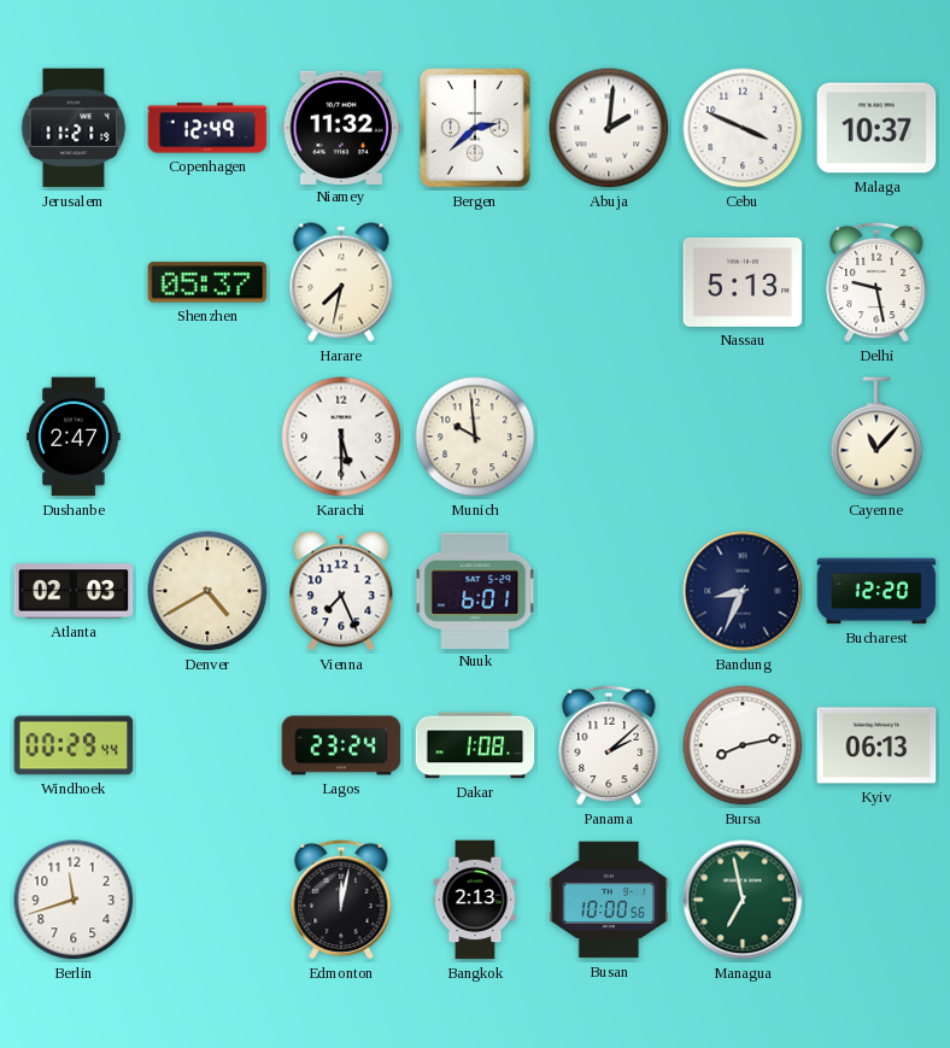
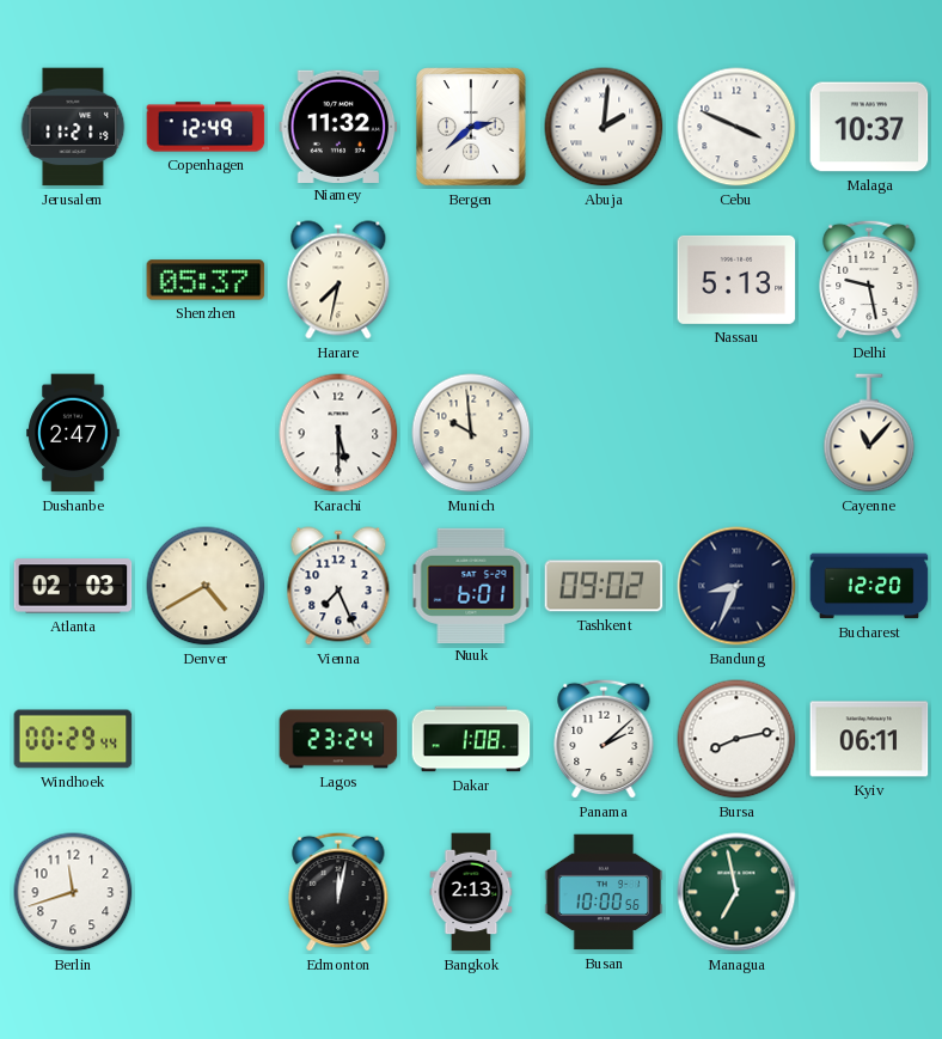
Tashkent: none -> 09:02 (604, 586)
Kyiv: 06:13 -> 06:11 (869, 739)
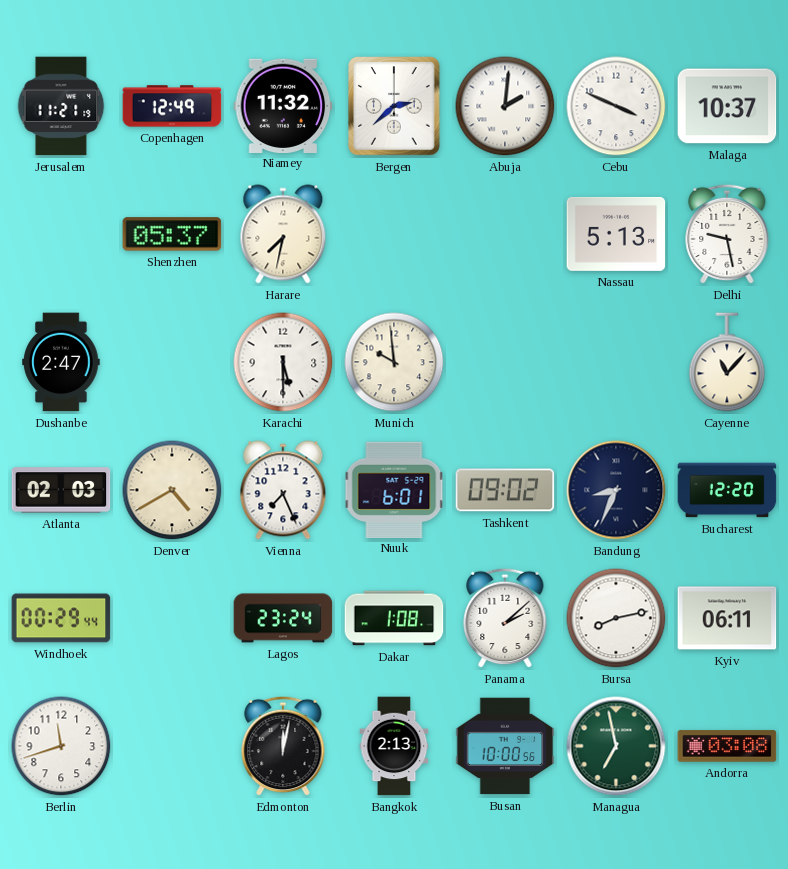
Andorra: none -> 03:08 (727, 746)
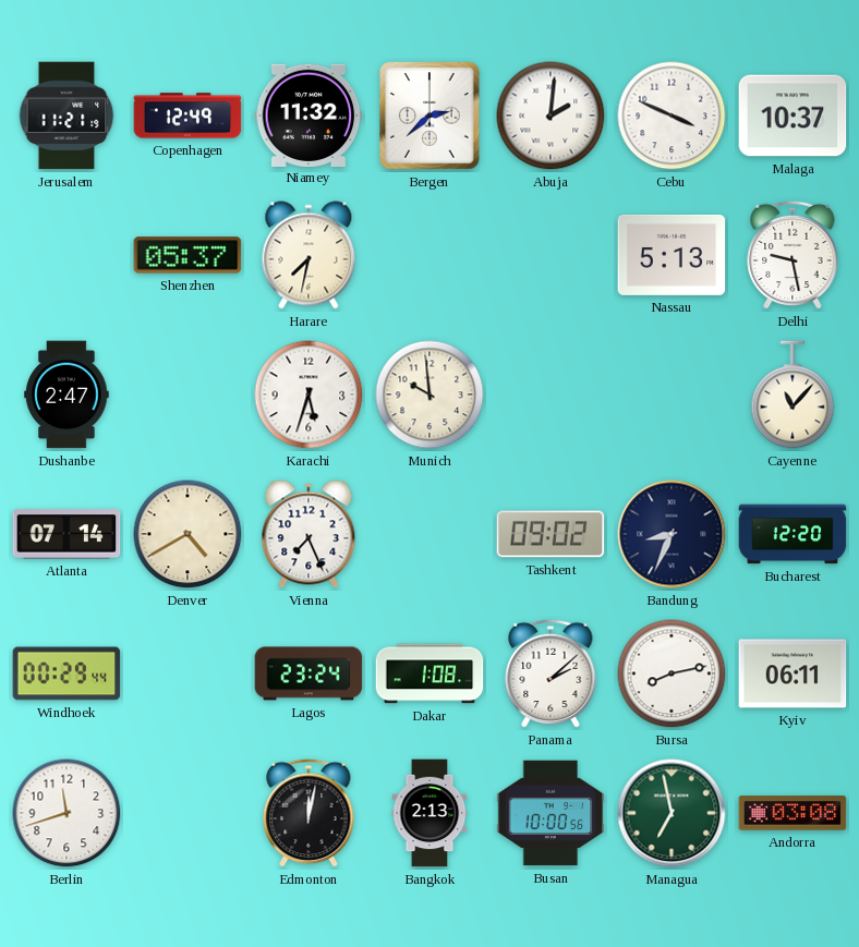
Karachi: 5:30 -> 5:33 (308, 394)
Atlanta: 02:03 -> 07:14 (66, 534)
Nuuk: 6:01 -> none (394, 489)
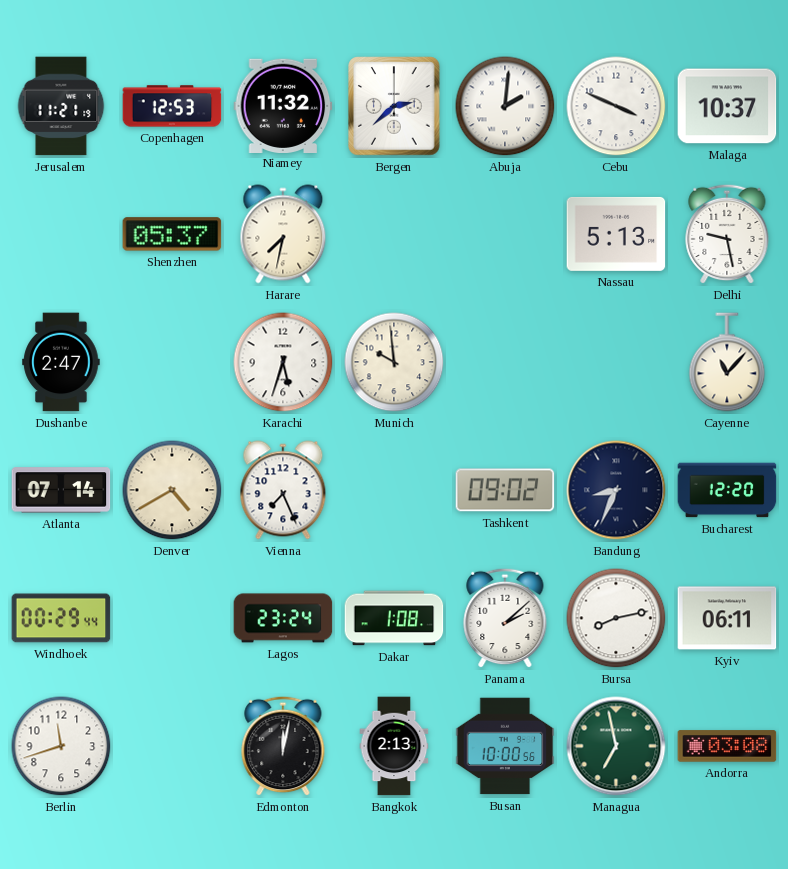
Copenhagen: 12:49 -> 12:53 (172, 106)
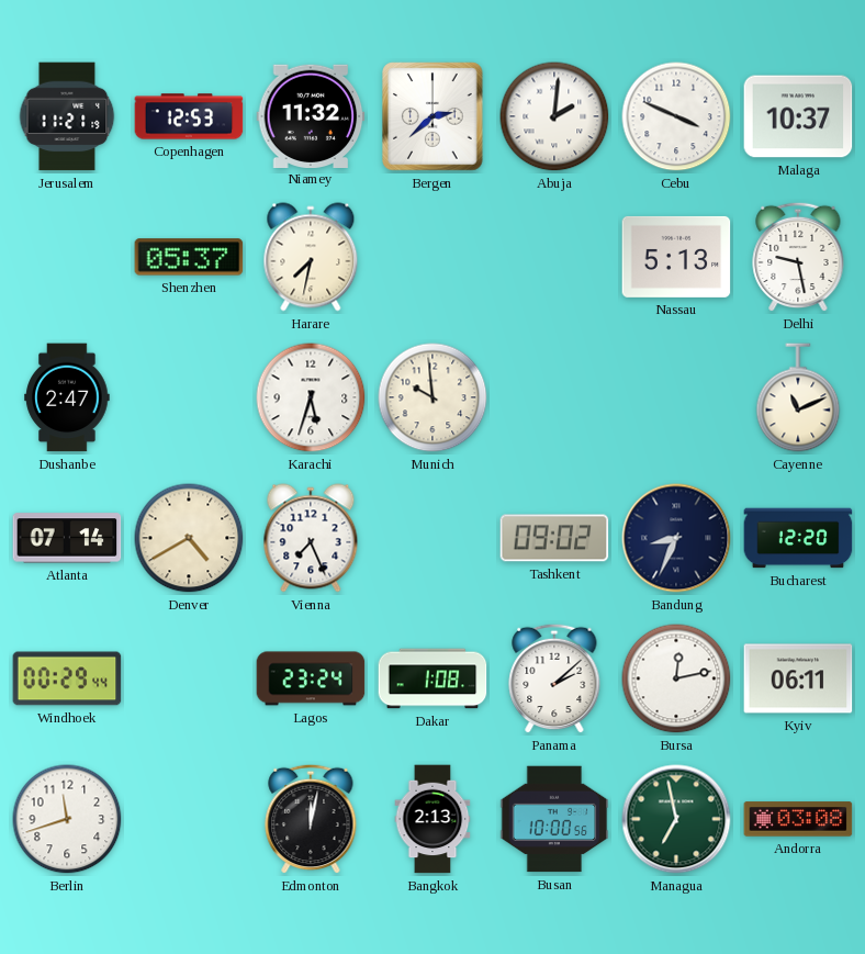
Cayenne: 11:07 -> 11:11 (798, 397)
Bursa: 8:13 -> 12:13 (676, 678)
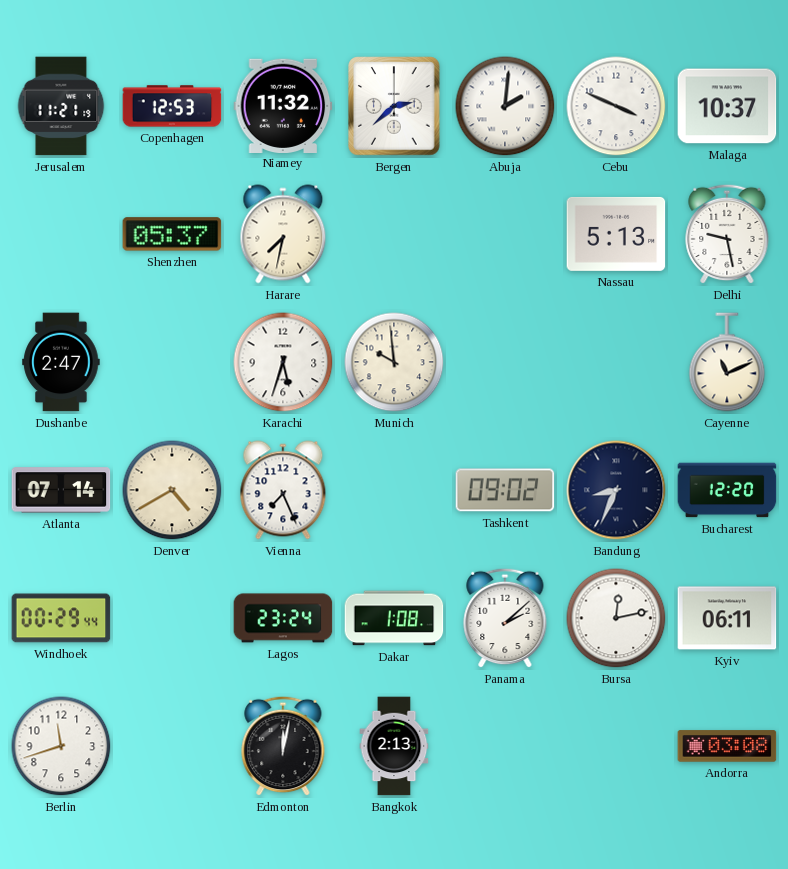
Busan: 10:00 -> none (554, 819)
Managua: 6:58 -> none (676, 819)
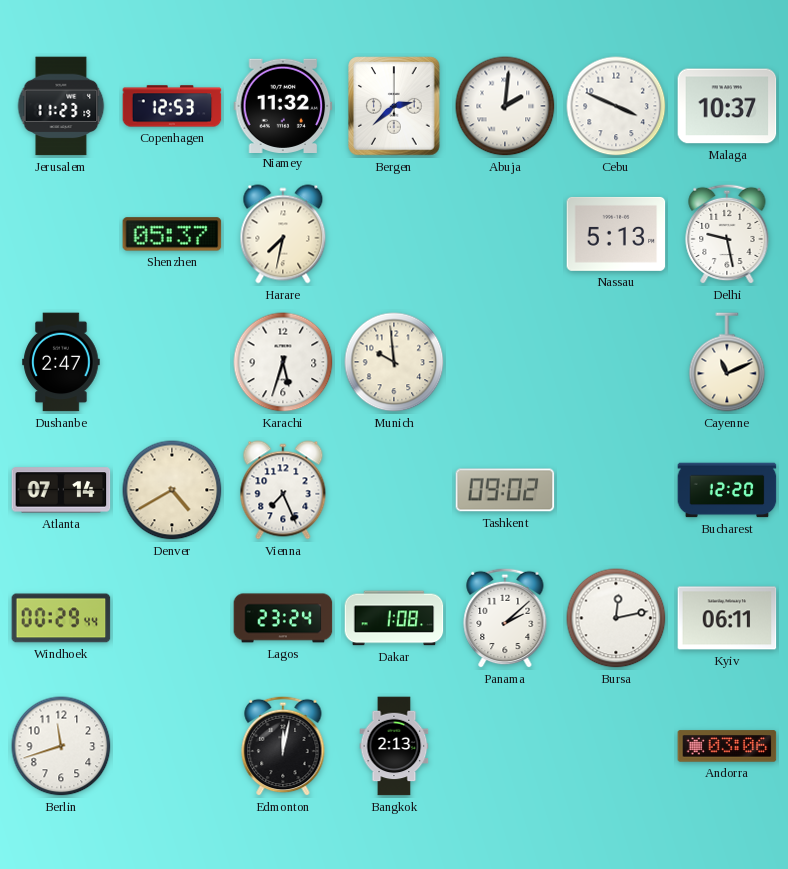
Jerusalem: 11:21 -> 11:23 (61, 106)
Bandung: 8:34 -> none (616, 490)
Andorra: 03:08 -> 03:06 (727, 746)
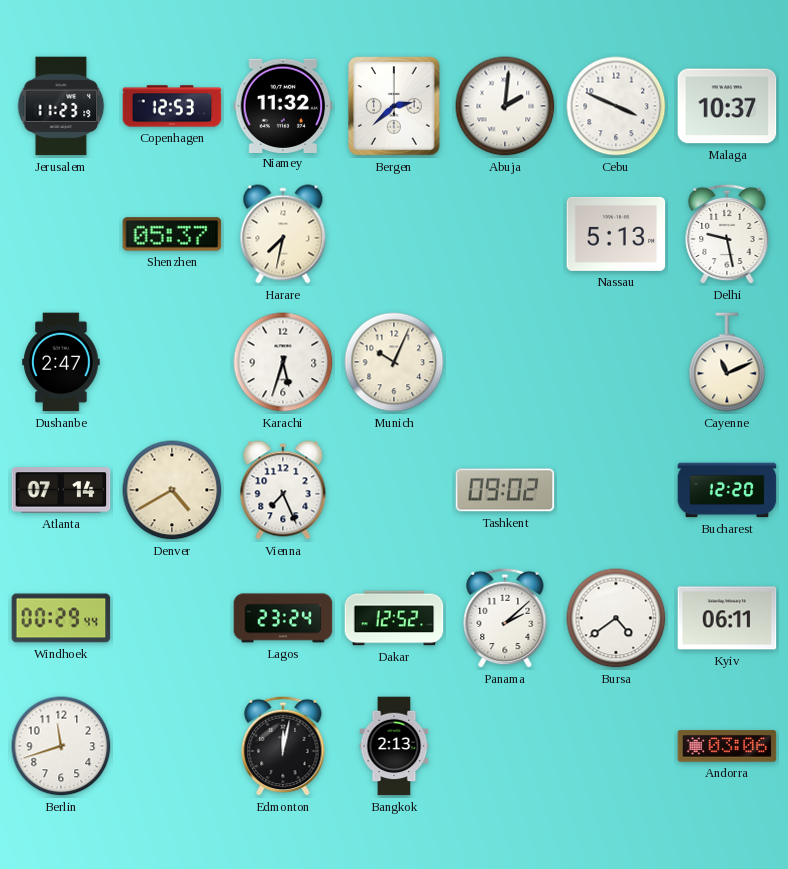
Munich: 9:59 -> 10:04 (394, 362)
Dakar: 1:08 -> 12:52 (394, 618)
Bursa: 12:13 -> 4:39 (616, 618)
